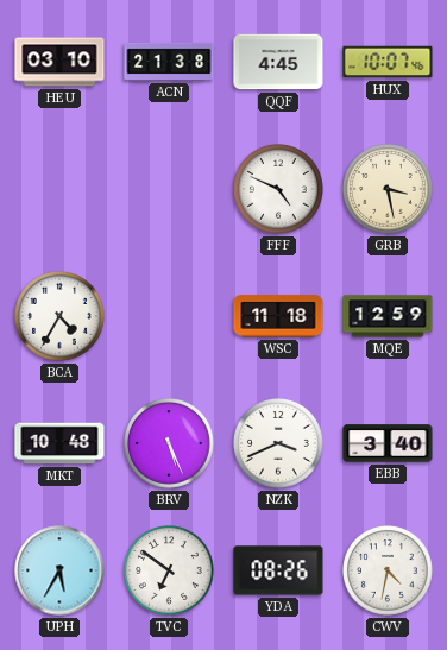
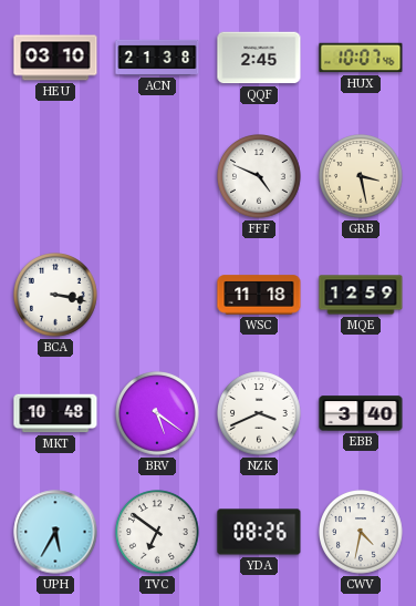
QQF: 4:45 -> 2:45 (259, 58)
BCA: 4:35 -> 3:17 (55, 295)
BRV: 5:26 -> 5:21 (157, 413)
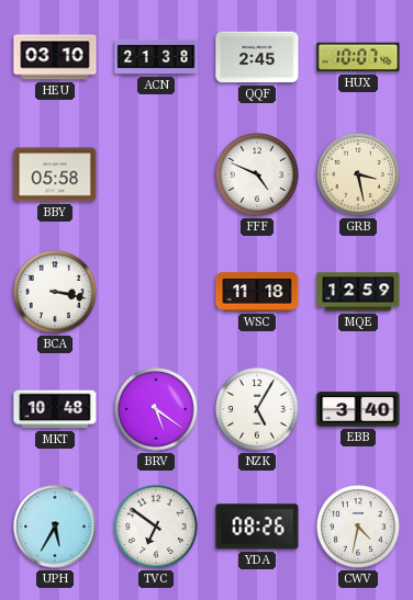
BBY: none -> 05:58 (55, 174)
NZK: 3:41 -> 5:05 (257, 409)
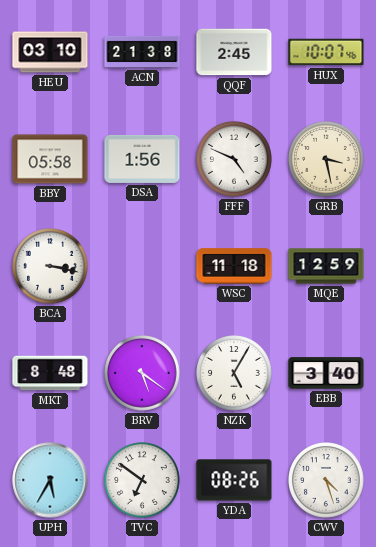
DSA: none -> 1:56 (142, 159)
MKT: 10:48 -> 8:48 (50, 373)
CWV: 4:32 -> 4:27 (326, 480)
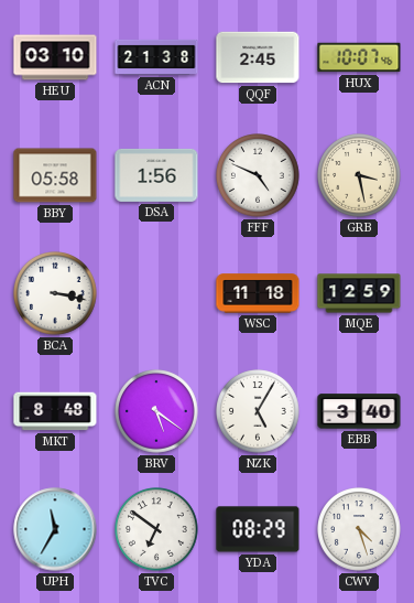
UPH: 5:35 -> 11:35 (55, 529)
YDA: 08:26 -> 08:29 (258, 529)
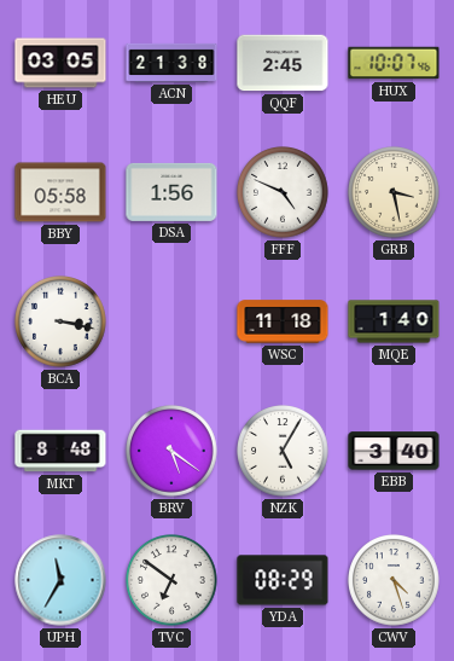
HEU: 03:10 -> 03:05 (60, 63)
MQE: 12:59 -> 1:40 (394, 321)
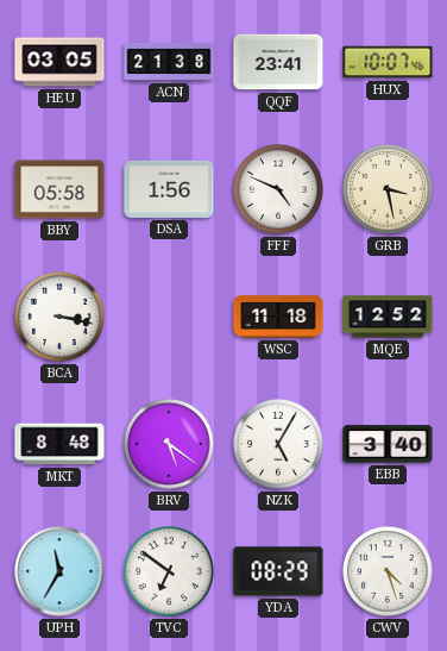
QQF: 2:45 -> 23:41 (278, 62)
MQE: 1:40 -> 12:52 (388, 317)
